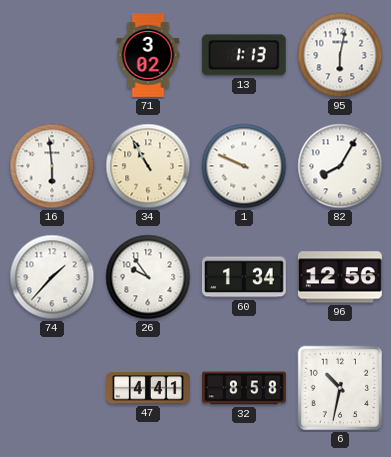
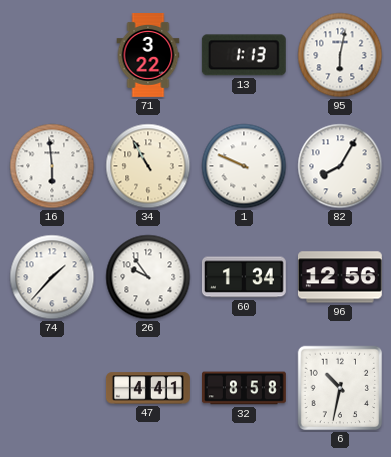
71: 3:02 -> 3:22 (148, 56)
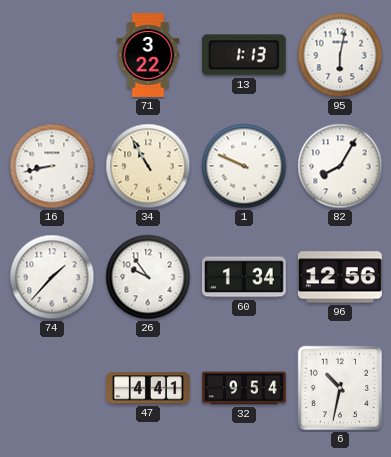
16: 5:59 -> 8:43 (52, 166)
32: 8:58 -> 9:54 (245, 388)
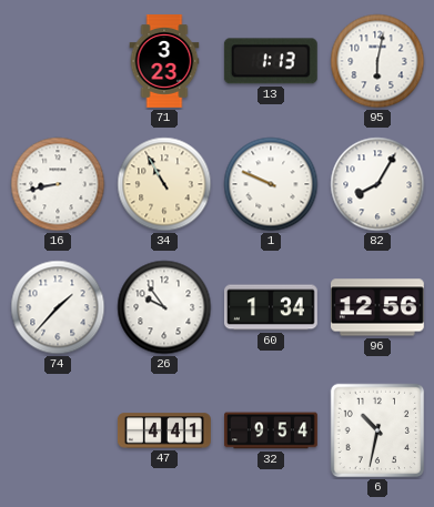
71: 3:22 -> 3:23 (164, 62)
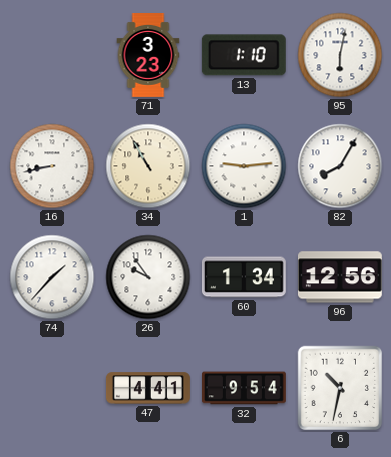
13: 1:13 -> 1:10 (244, 55)
1: 9:49 -> 9:14 (244, 166)
